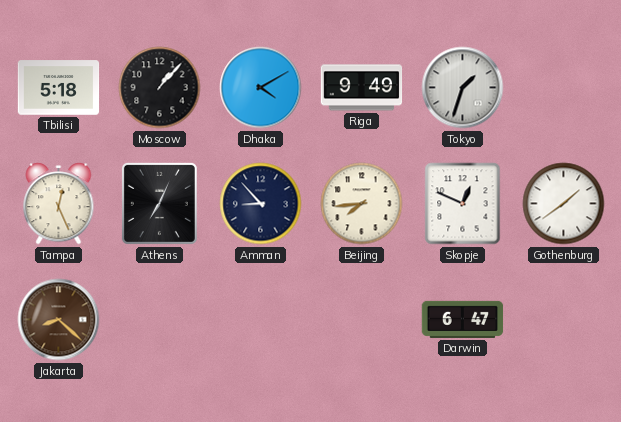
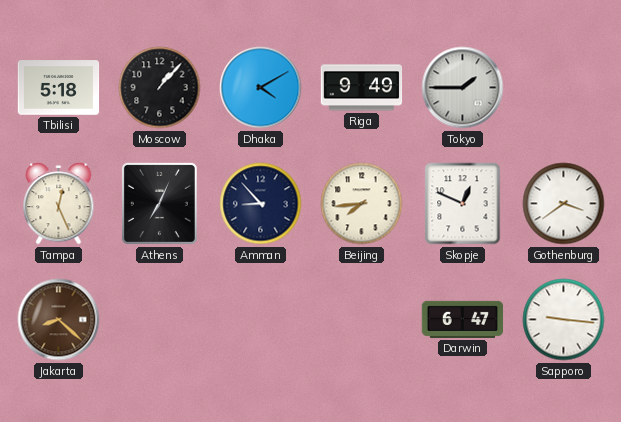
Tokyo: 1:33 -> 1:45 (463, 88)
Gothenburg: 1:39 -> 3:39 (564, 204)
Sapporo: none -> 9:16 (564, 320)
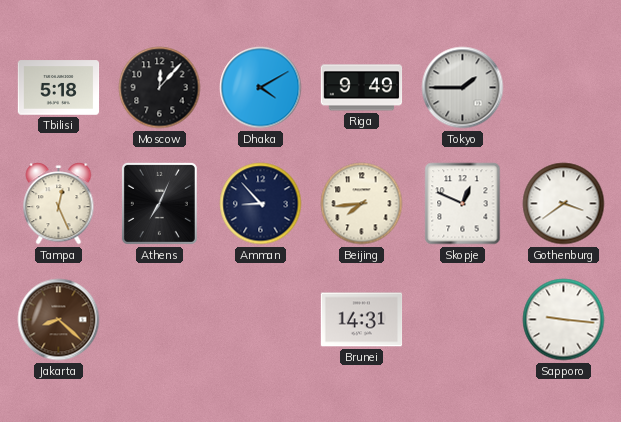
Moscow: 1:07 -> 12:07 (160, 88)
Brunei: none -> 14:31 (362, 320)
Darwin: 6:47 -> none (463, 319)
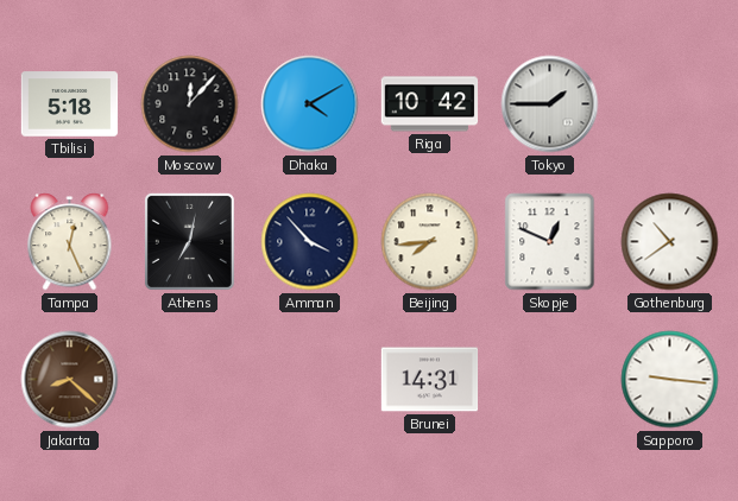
Riga: 9:49 -> 10:42 (430, 104)
Athens: 7:04 -> 7:02 (189, 241)
Amman: 8:53 -> 3:53 (310, 242)
Gothenburg: 3:39 -> 10:39 (670, 242)
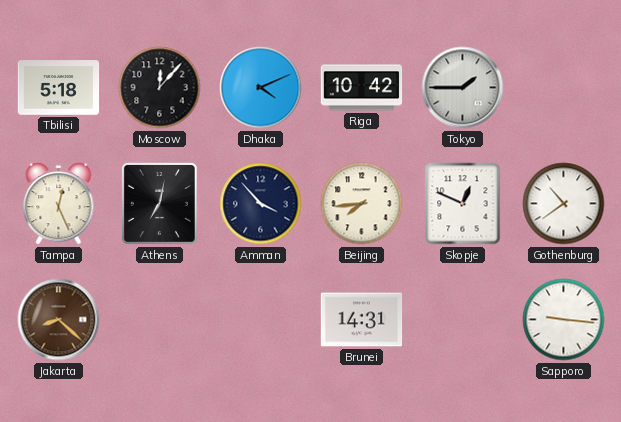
Dhaka: 4:10 -> 4:11 (261, 88)
